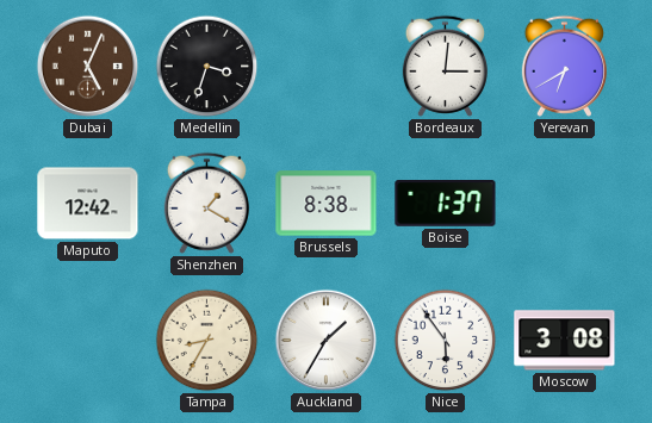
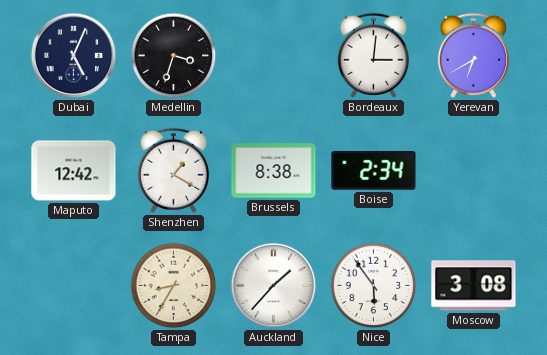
Dubai dial: brown -> navy (74, 56)
Boise: 1:37 -> 2:34 (374, 171)
Auckland: 1:35 -> 1:37 (274, 286)
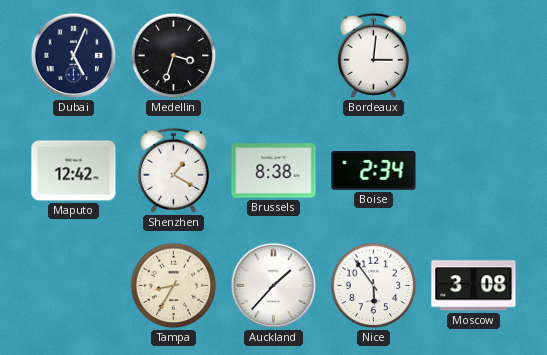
Yerevan: 6:40 -> none (473, 55)
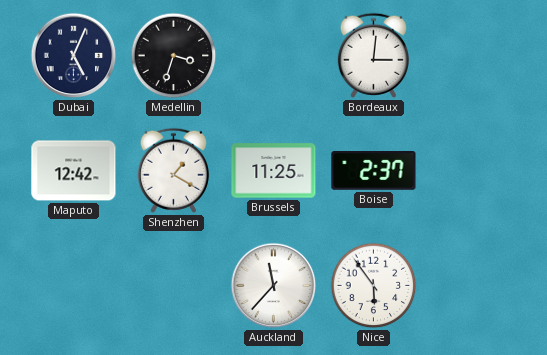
Brussels: 8:38 -> 11:25 (274, 171)
Boise: 2:34 -> 2:37 (374, 171)
Tampa: 8:35 -> none (174, 286)
Auckland: 1:37 -> 11:37 (274, 286)
Moscow: 3:08 -> none (474, 286)
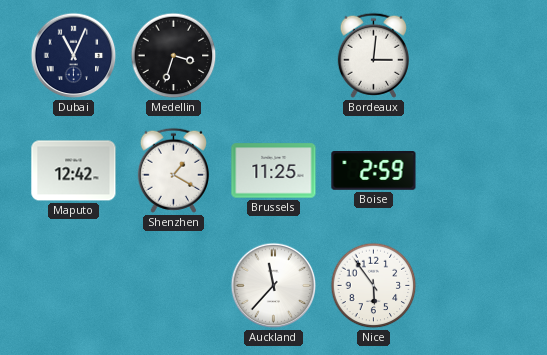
Dubai: 5:04 -> 11:04 (74, 56)
Boise: 2:37 -> 2:59 (374, 171)
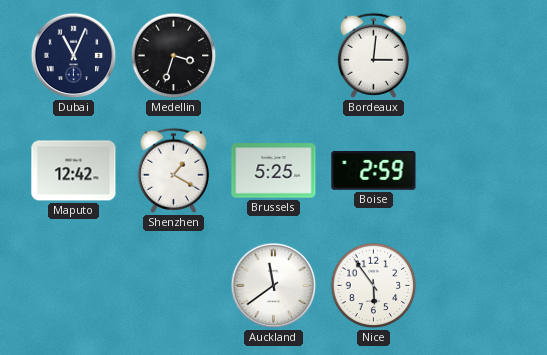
Brussels: 11:25 -> 5:25 (274, 171)
Auckland: 11:37 -> 11:39 (274, 286)
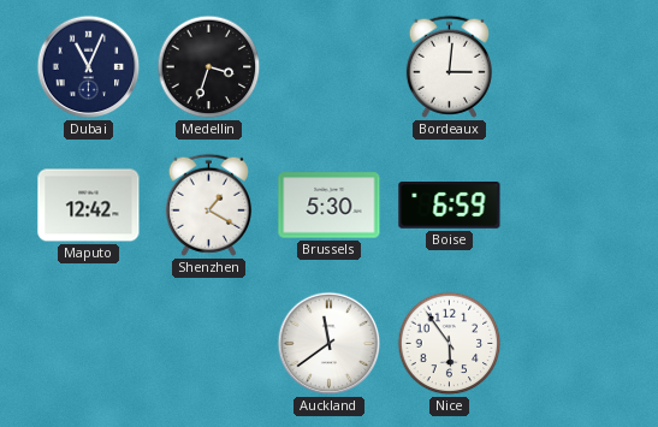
Brussels: 5:25 -> 5:30 (330, 206)
Boise: 2:59 -> 6:59 (450, 206)
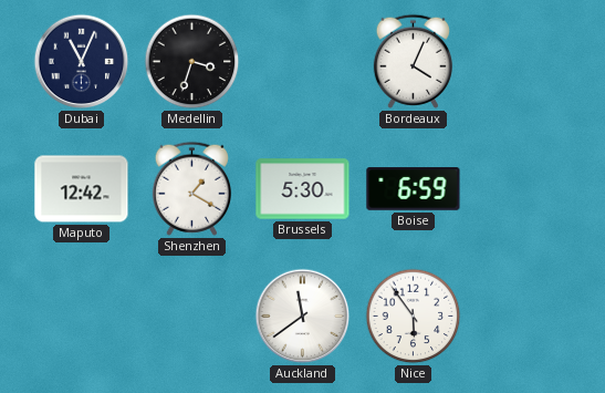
Bordeaux: 3:01 -> 4:04 (413, 61)
